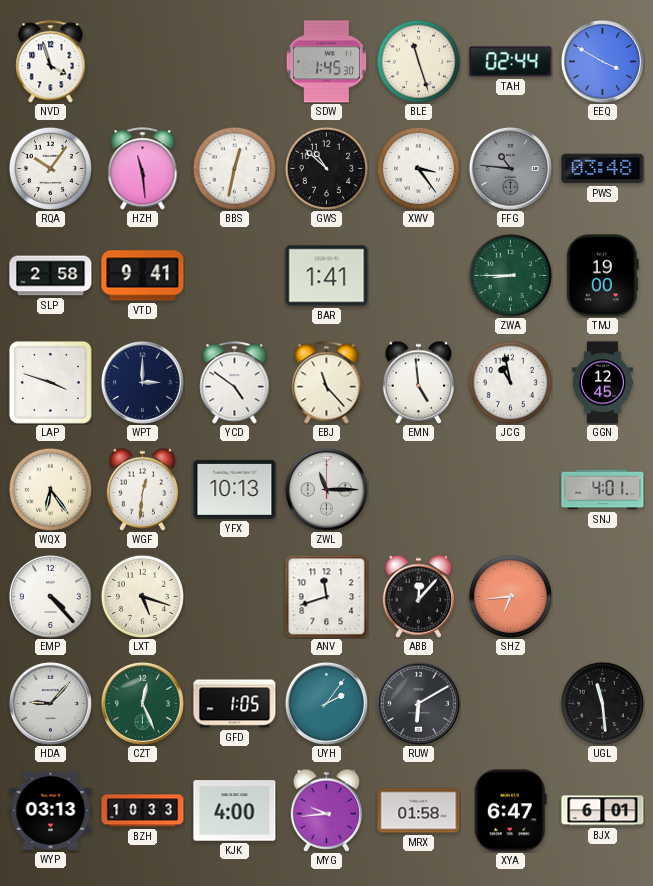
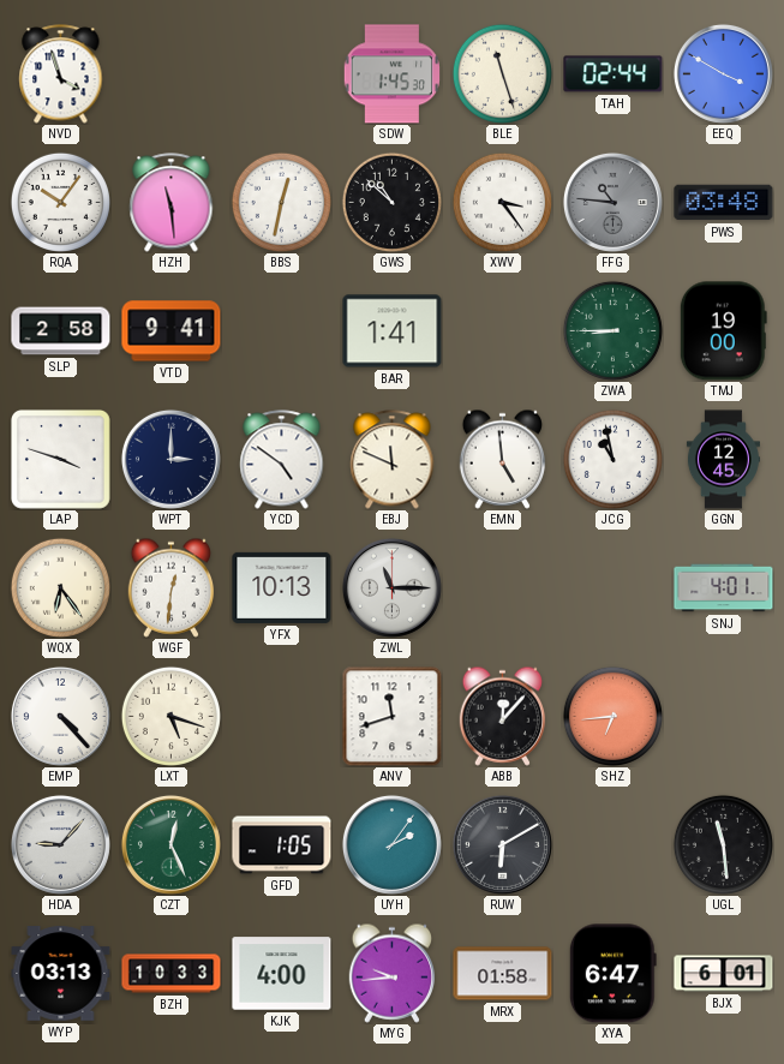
EBJ: 11:23 -> 11:49 (393, 460)
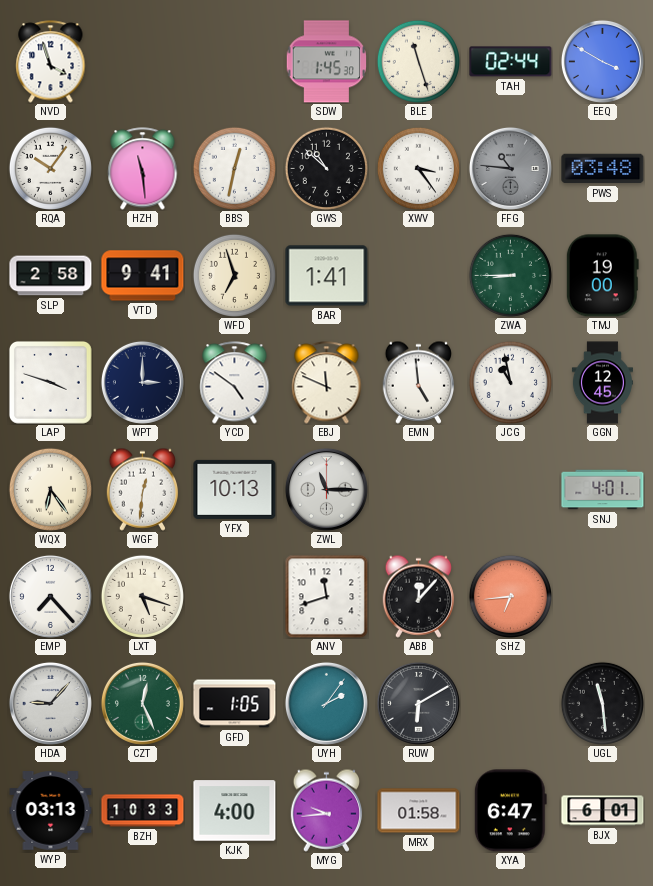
WFD: none -> 6:57 (234, 275)
EMP: 4:23 -> 7:23 (50, 596)
